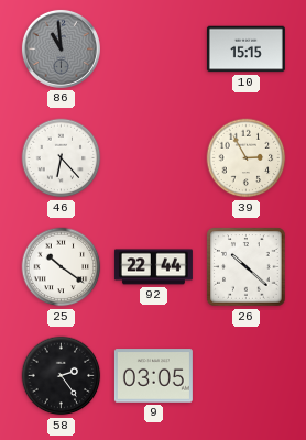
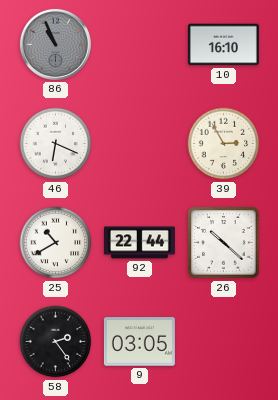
86: 10:59 -> 10:56 (55, 44)
10: 15:15 -> 16:10 (223, 45)
46: 6:23 -> 6:19 (56, 144)
25: 10:21 -> 10:40 (56, 243)
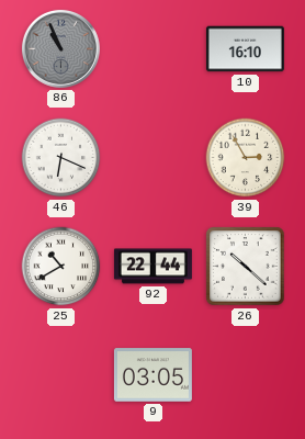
58: 2:24 -> none (56, 342)
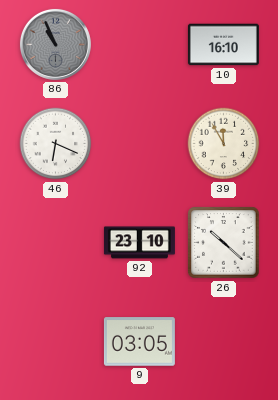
39: 2:55 -> 11:55 (224, 144)
25: 10:40 -> none (61, 267)
92: 22:44 -> 23:10 (139, 243)
